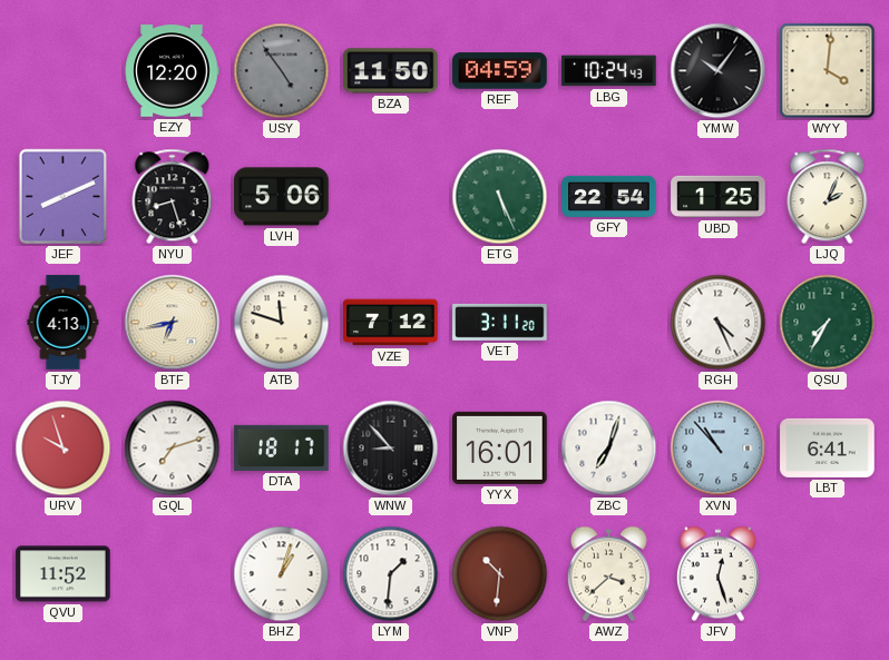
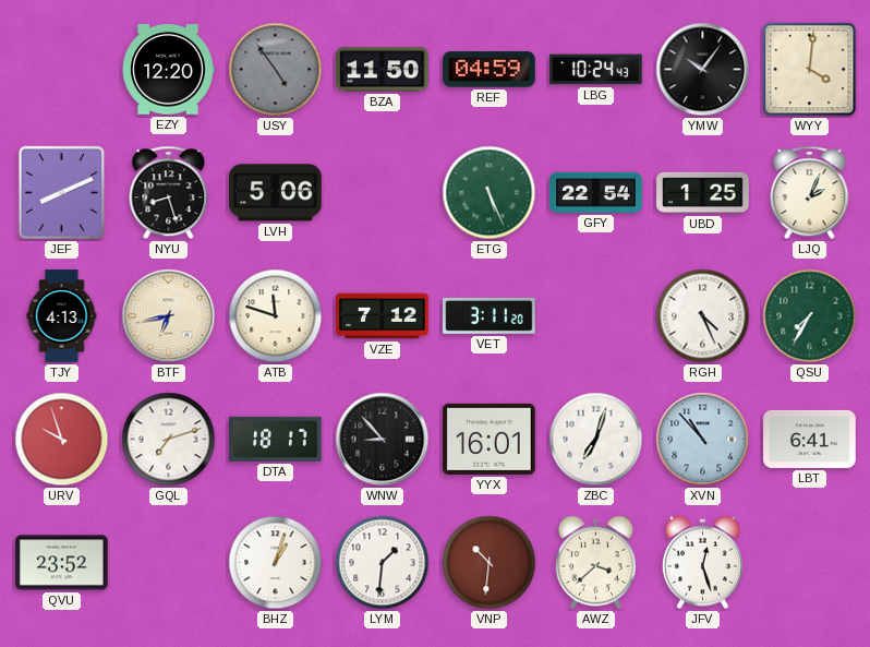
QVU: 11:52 -> 23:52 (62, 563)
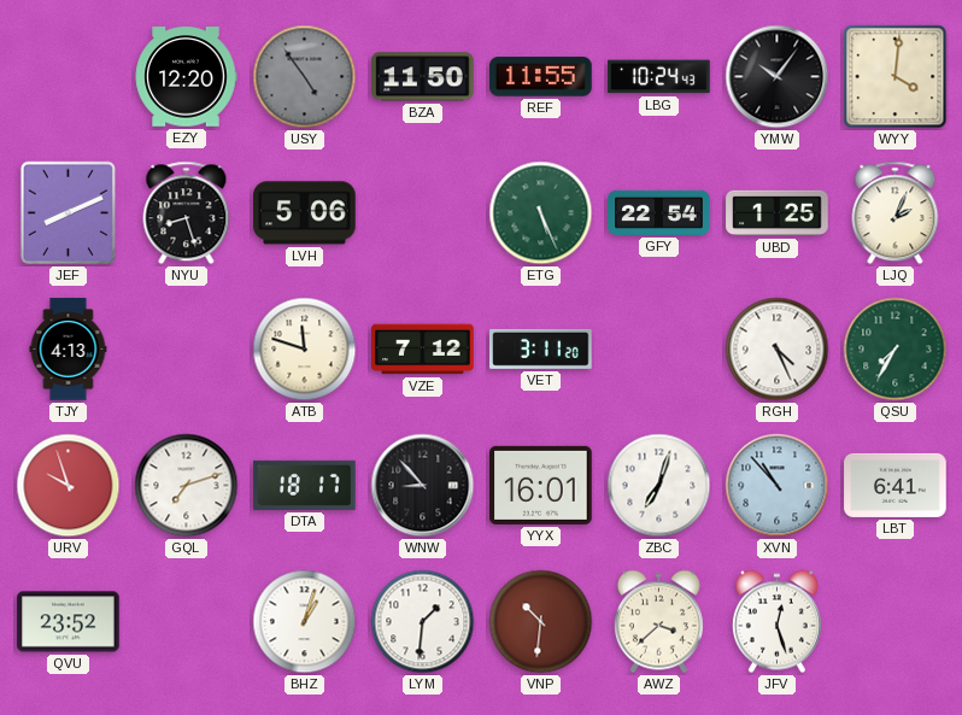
REF: 04:59 -> 11:55 (541, 77)
BTF: 6:43 -> none (169, 316)
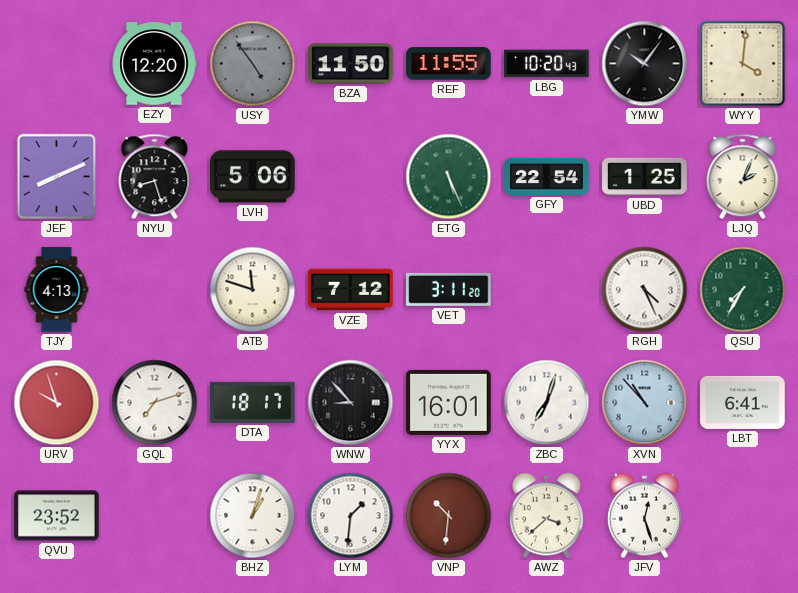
LBG: 10:24 -> 10:20 (547, 64)
